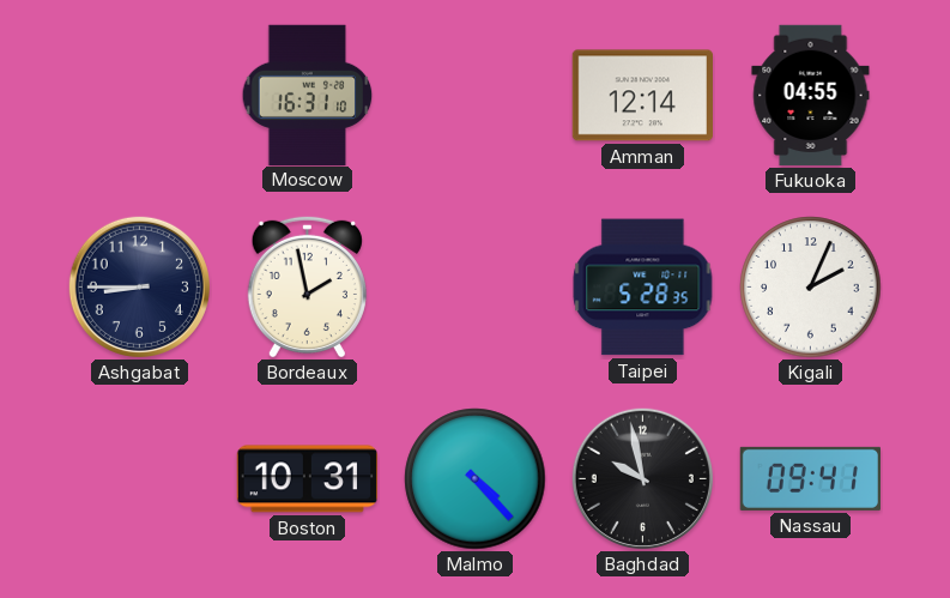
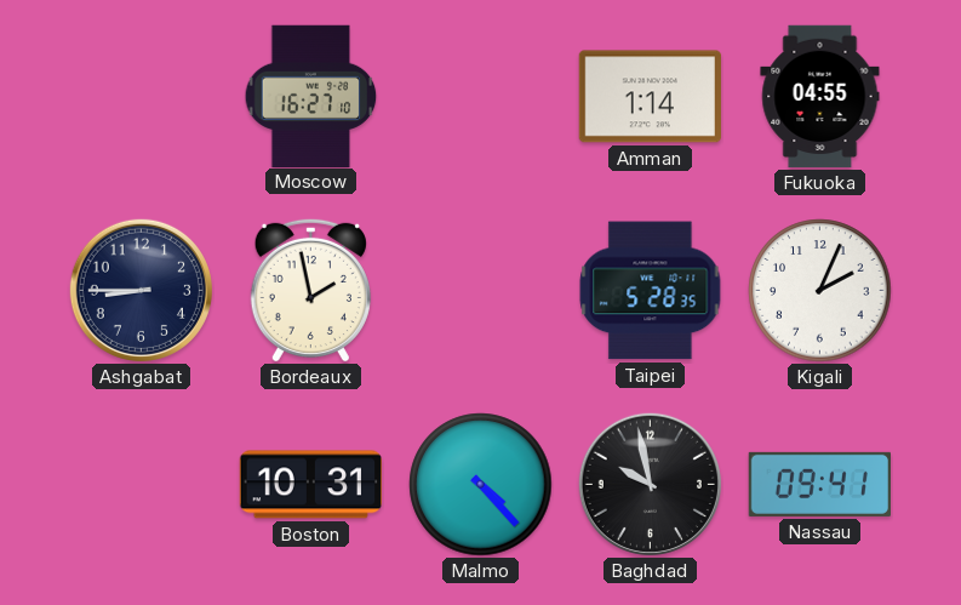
Moscow: 16:31 -> 16:27 (311, 96)
Amman: 12:14 -> 1:14 (650, 97)
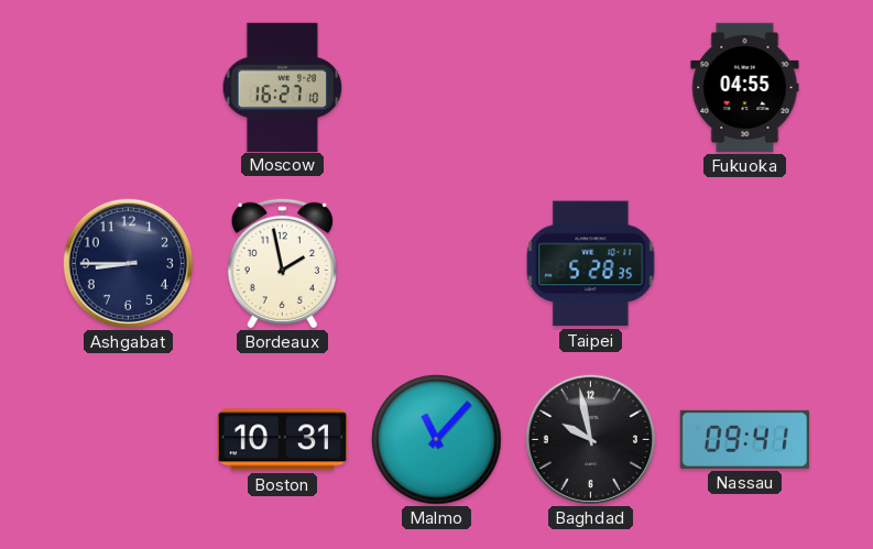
Amman: 1:14 -> none (650, 97)
Kigali: 2:04 -> none (820, 291)
Malmo: 4:23 -> 11:07 (437, 440)
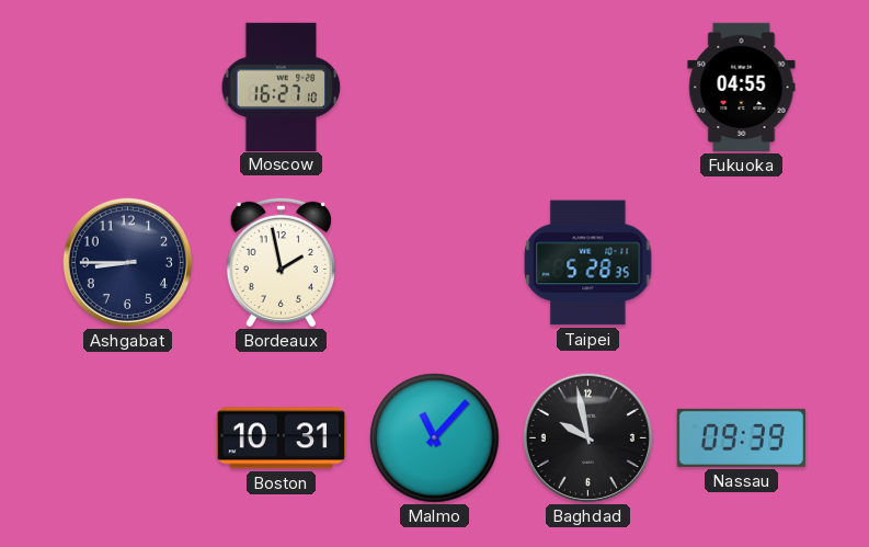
Nassau: 09:41 -> 09:39 (741, 437)
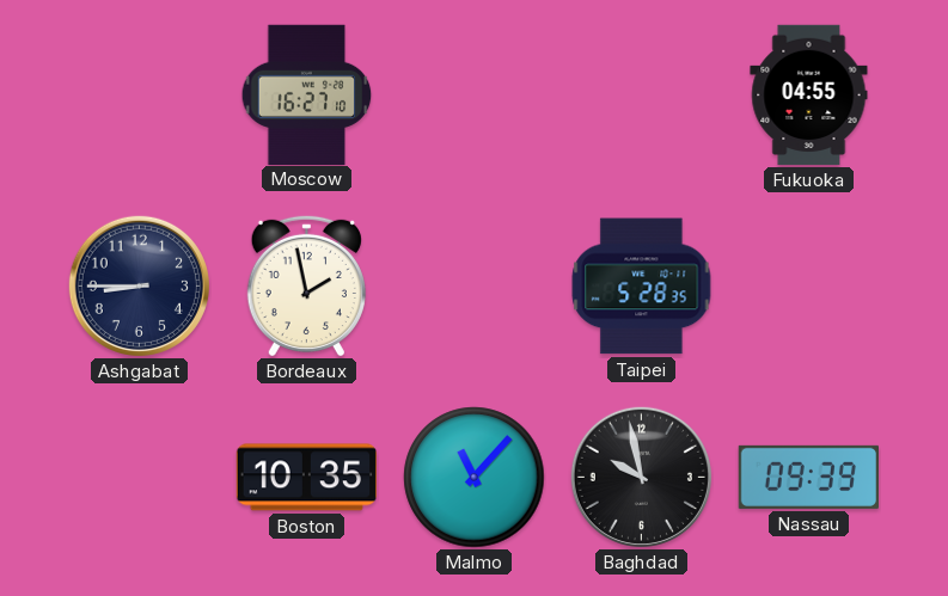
Boston: 10:31 -> 10:35 (306, 478)
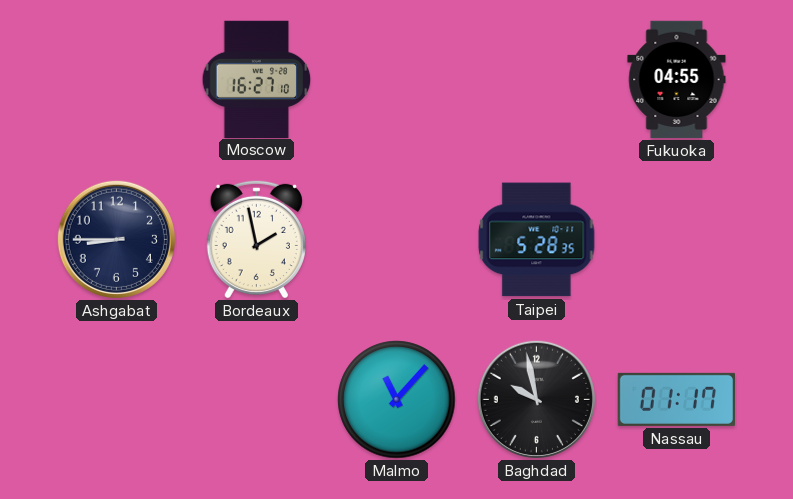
Boston: 10:35 -> none (306, 478)
Nassau: 09:39 -> 01:17 (676, 399)
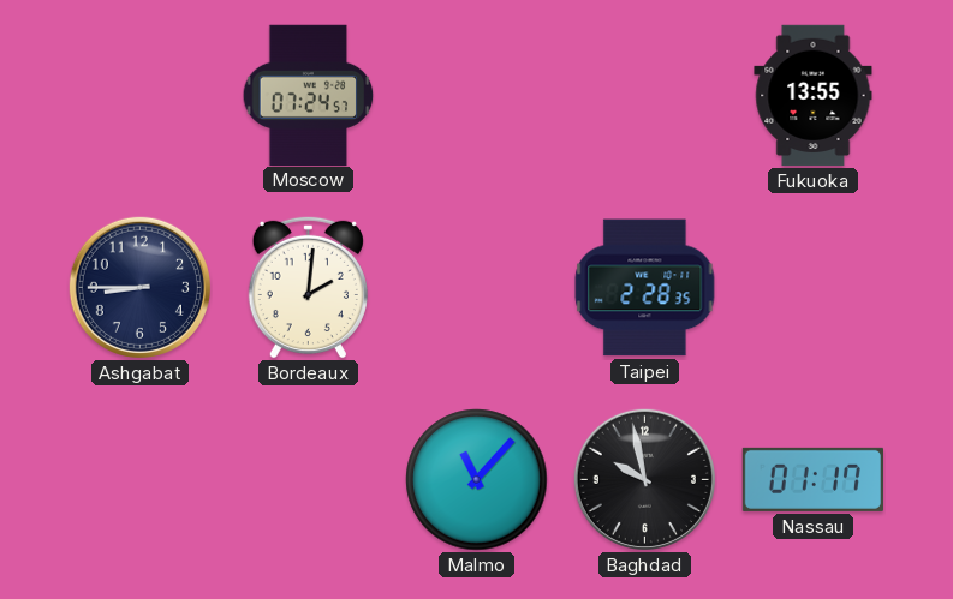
Moscow: 16:27 -> 07:24 (309, 95)
Fukuoka: 04:55 -> 13:55 (814, 96)
Bordeaux: 1:58 -> 2:01 (308, 287)
Taipei: 5:28 -> 2:28 (645, 288)
